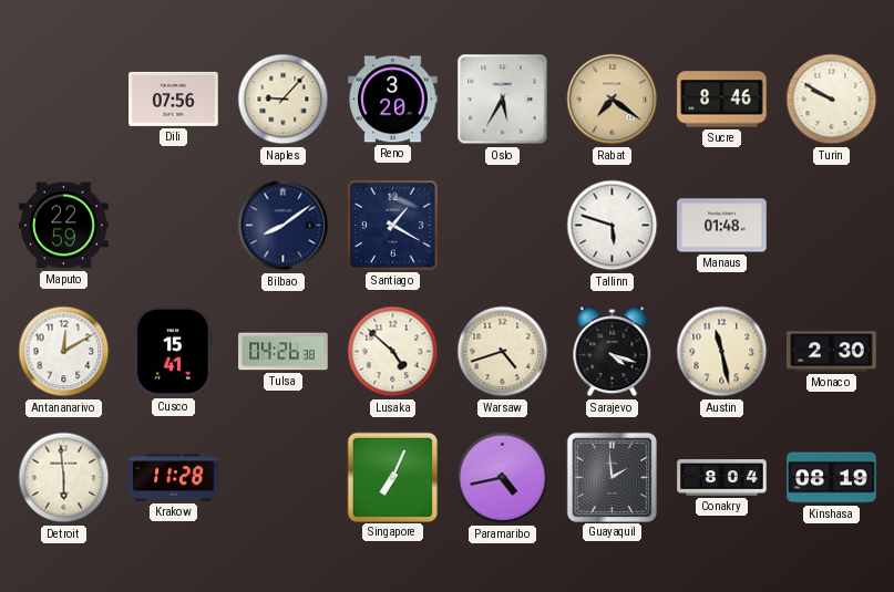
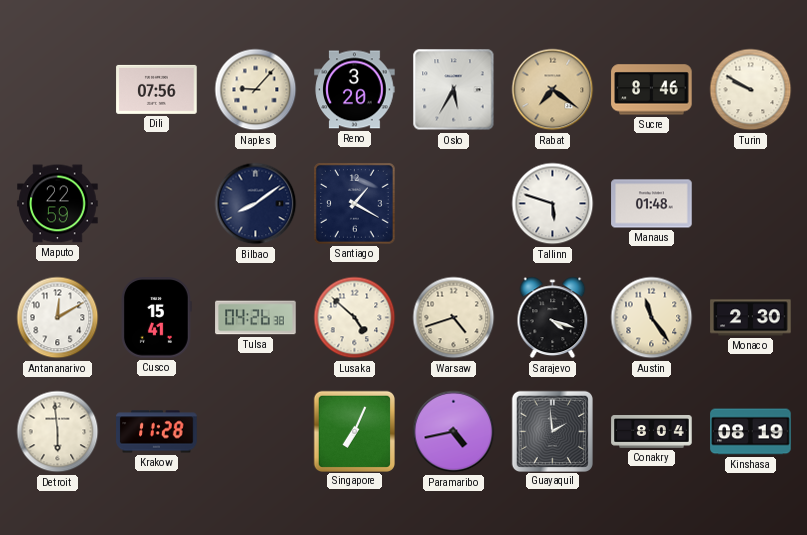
Austin: 11:28 -> 11:24 (652, 318)
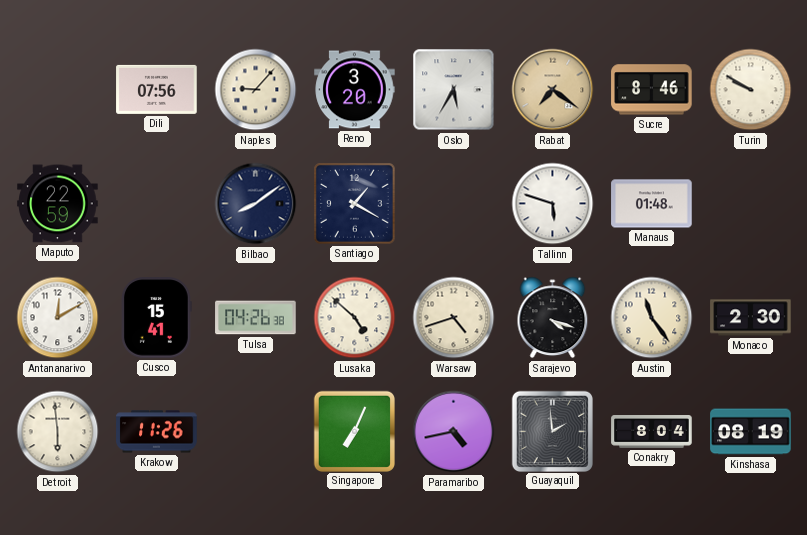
Krakow: 11:28 -> 11:26 (157, 432)
